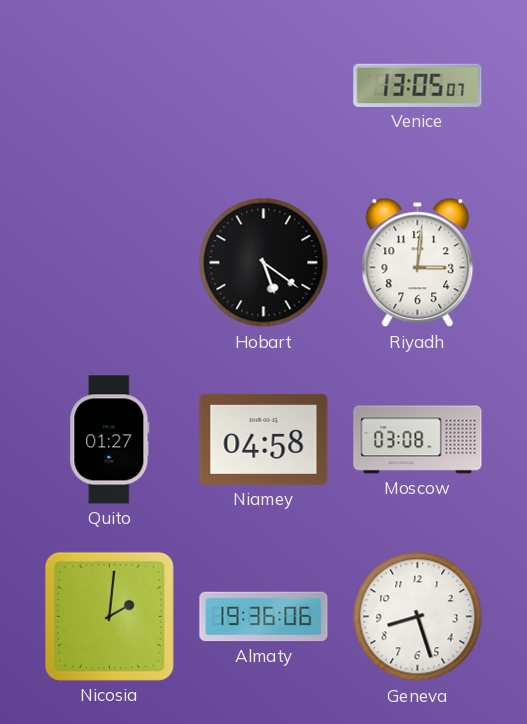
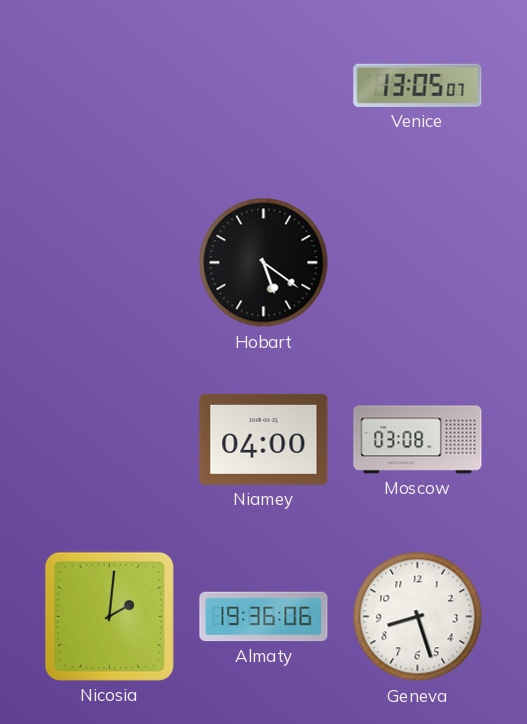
Riyadh: 3:01 -> none (418, 263)
Quito: 01:27 -> none (110, 440)
Niamey: 04:58 -> 04:00 (264, 439)
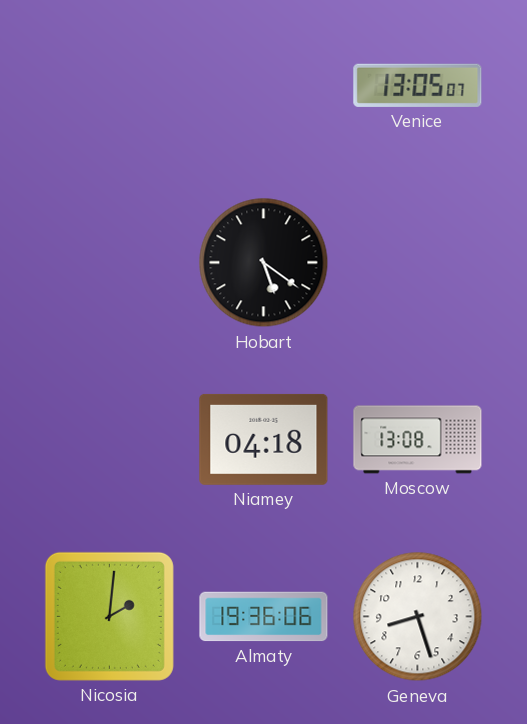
Niamey: 04:00 -> 04:18 (264, 439)
Moscow: 03:08 -> 13:08 (418, 440)
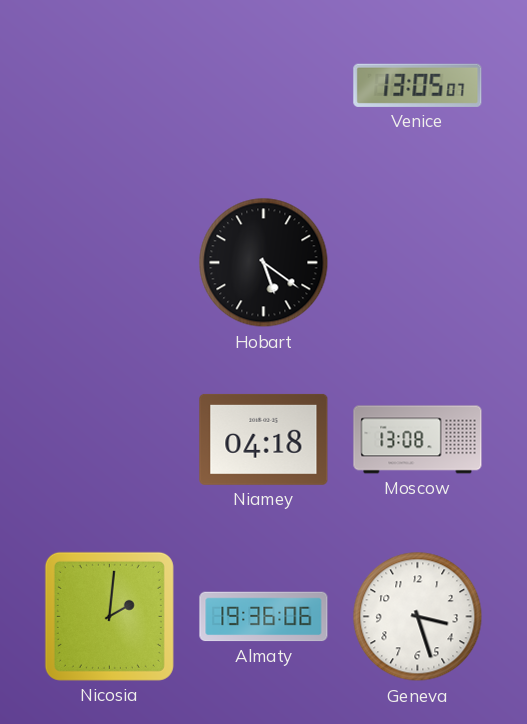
Geneva: 8:27 -> 3:27 (418, 617)
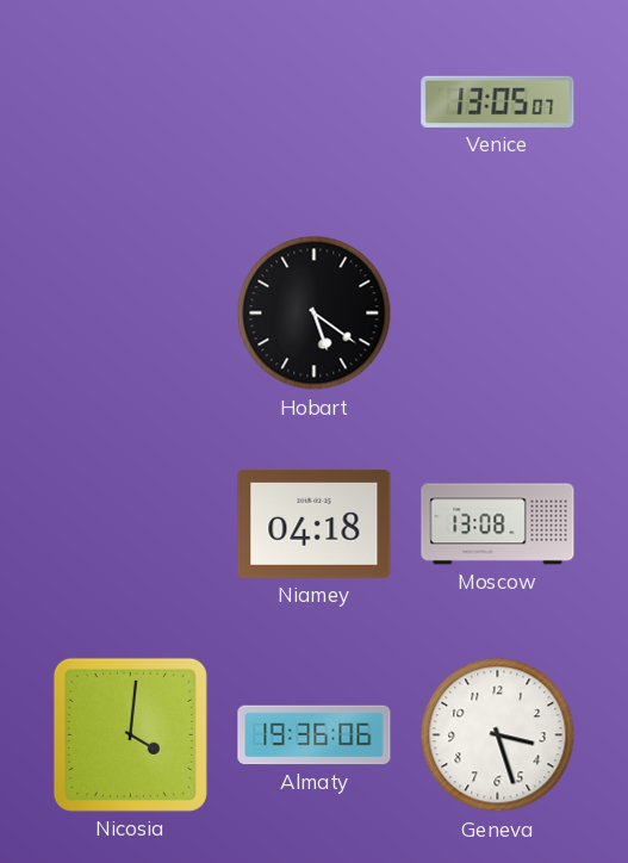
Nicosia: 2:01 -> 4:01 (130, 734)
